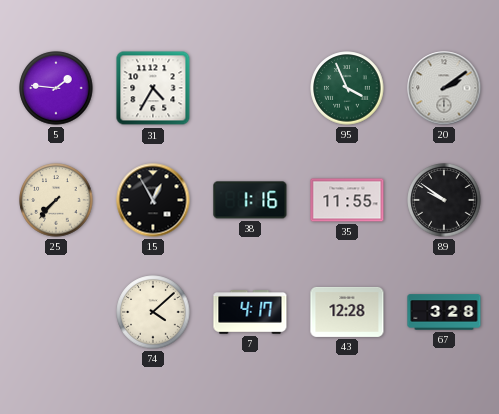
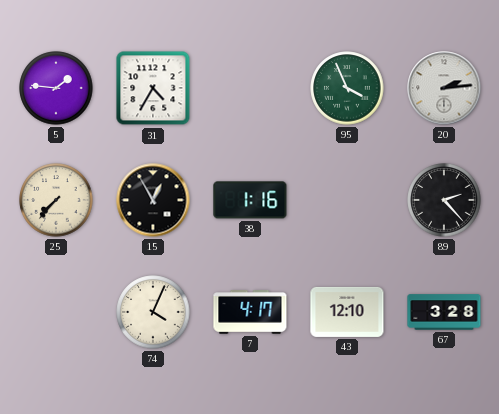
20: 2:09 -> 2:14 (444, 88)
35: 11:55 -> none (347, 200)
89: 9:51 -> 2:23 (444, 200)
74: 4:08 -> 4:04 (153, 312)
43: 12:28 -> 12:10 (347, 312)
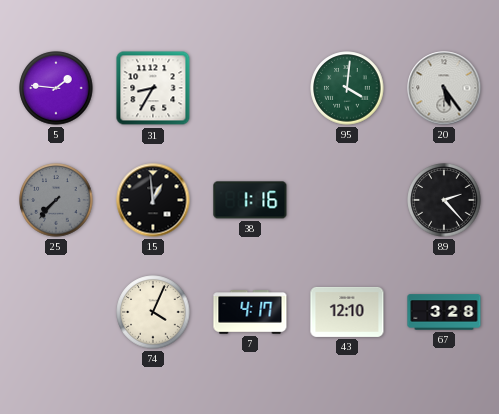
31: 4:35 -> 8:35 (153, 88)
95: 3:56 -> 4:01 (347, 88)
20: 2:14 -> 5:24 (444, 88)
25 dial: cream -> grey (56, 200)
15: 12:55 -> 12:59 (153, 200)
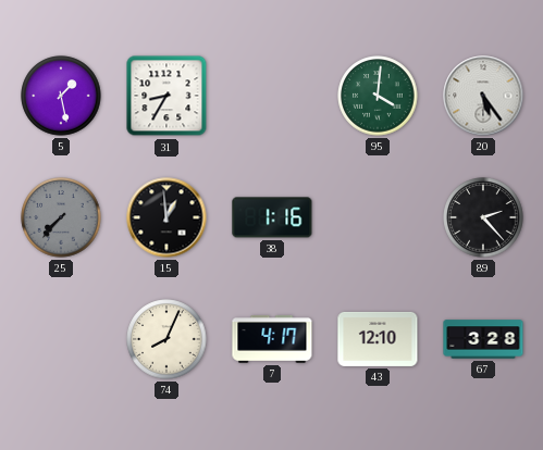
5: 1:46 -> 1:28 (61, 96)
74: 4:04 -> 8:04 (166, 339)
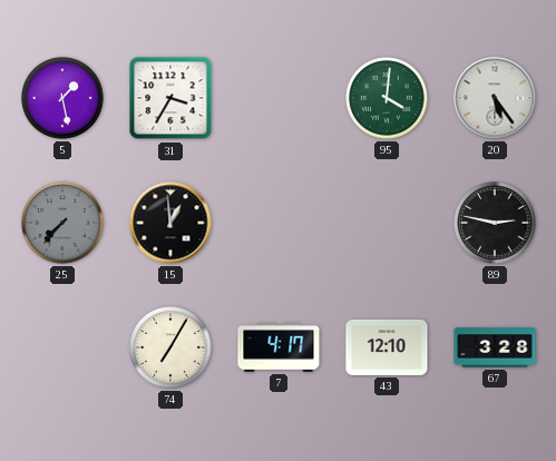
31: 8:35 -> 3:35 (170, 98)
38: 1:16 -> none (272, 217)
89: 2:23 -> 2:47 (495, 223)
74: 8:04 -> 7:05 (170, 347)
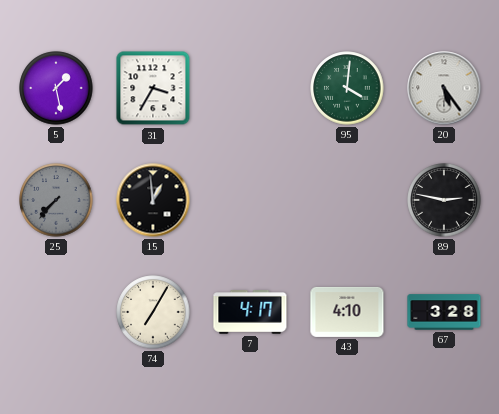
43: 12:10 -> 4:10 (347, 312)
